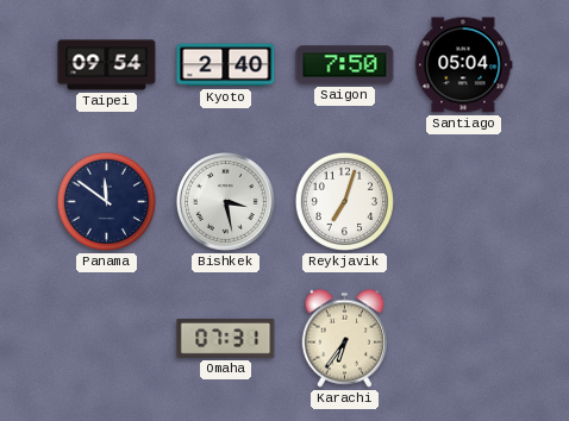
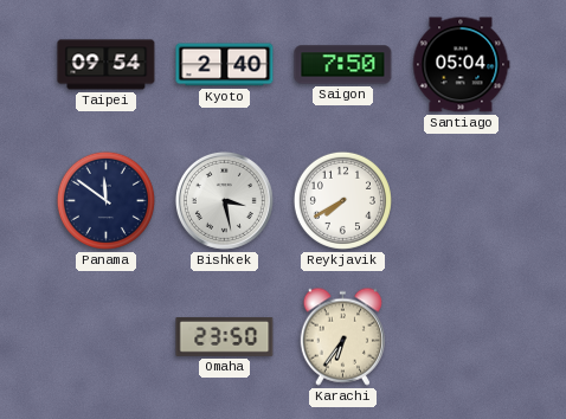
Reykjavik: 7:03 -> 7:40 (342, 200)
Omaha: 07:31 -> 23:50 (225, 336)
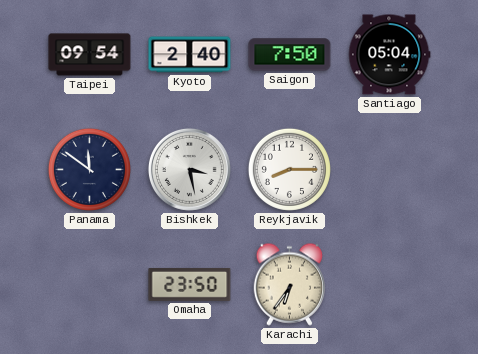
Reykjavik: 7:40 -> 8:15 (289, 169)
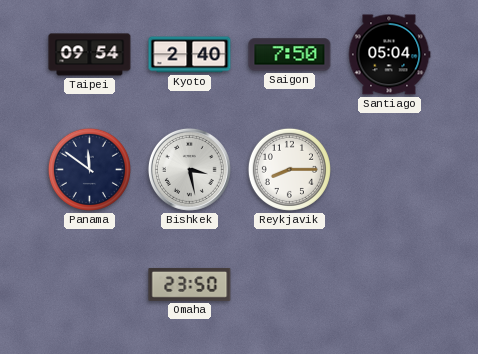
Karachi: 6:36 -> none (289, 284)
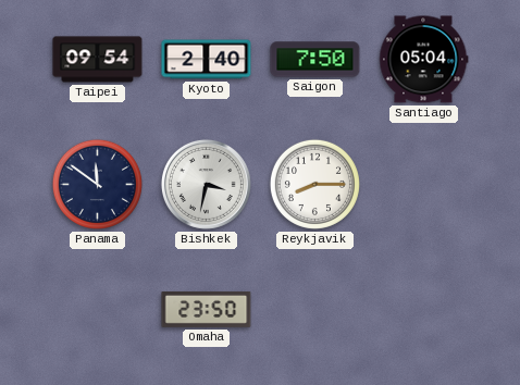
Bishkek: 3:28 -> 3:32 (206, 184)
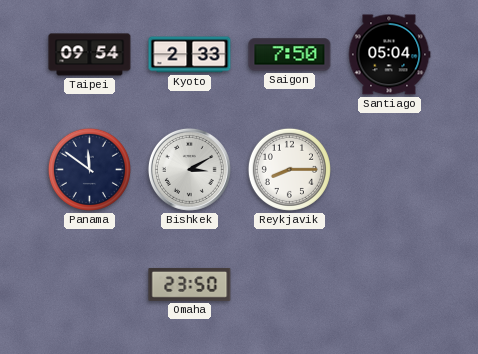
Kyoto: 2:40 -> 2:33 (190, 55)
Bishkek: 3:32 -> 3:10 (189, 169)
